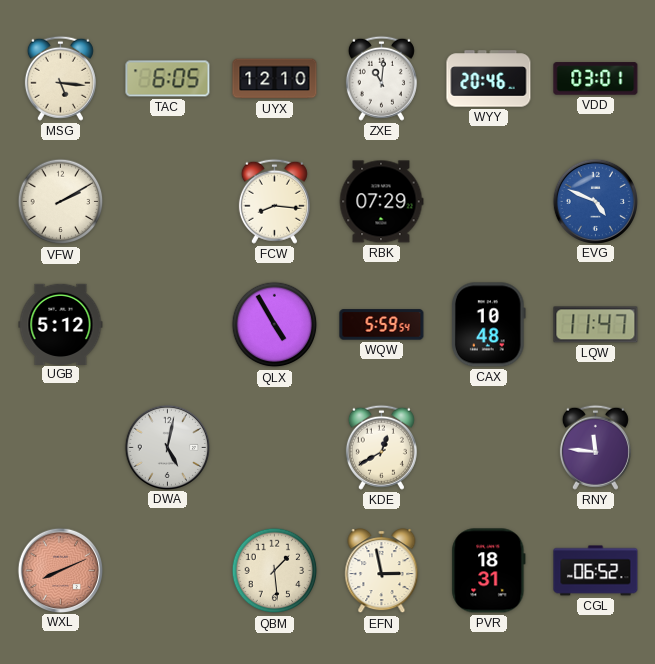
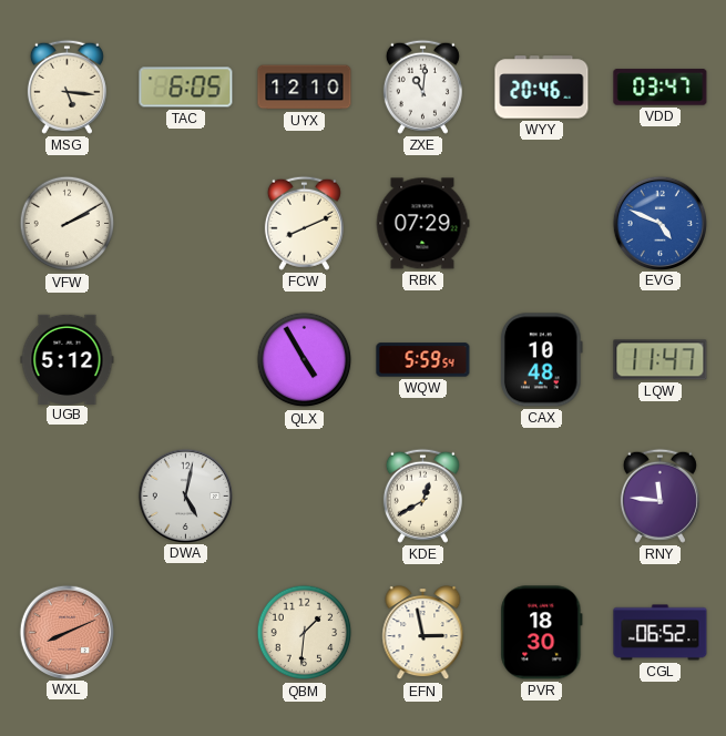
VDD: 03:01 -> 03:47 (661, 88)
FCW: 8:16 -> 8:11 (304, 223)
QBM: 1:29 -> 1:31 (305, 633)
PVR: 18:31 -> 18:30 (542, 633)
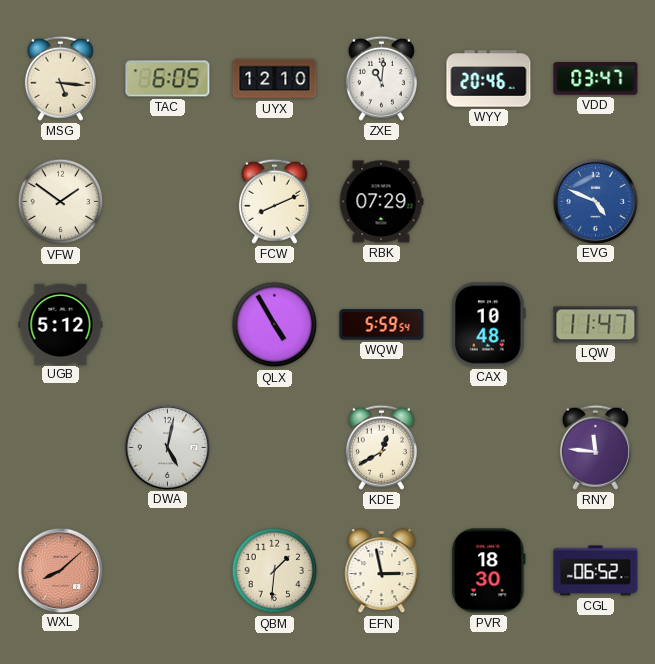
VFW: 2:10 -> 1:51 (61, 202)
WXL: 8:11 -> 8:08 (60, 570)
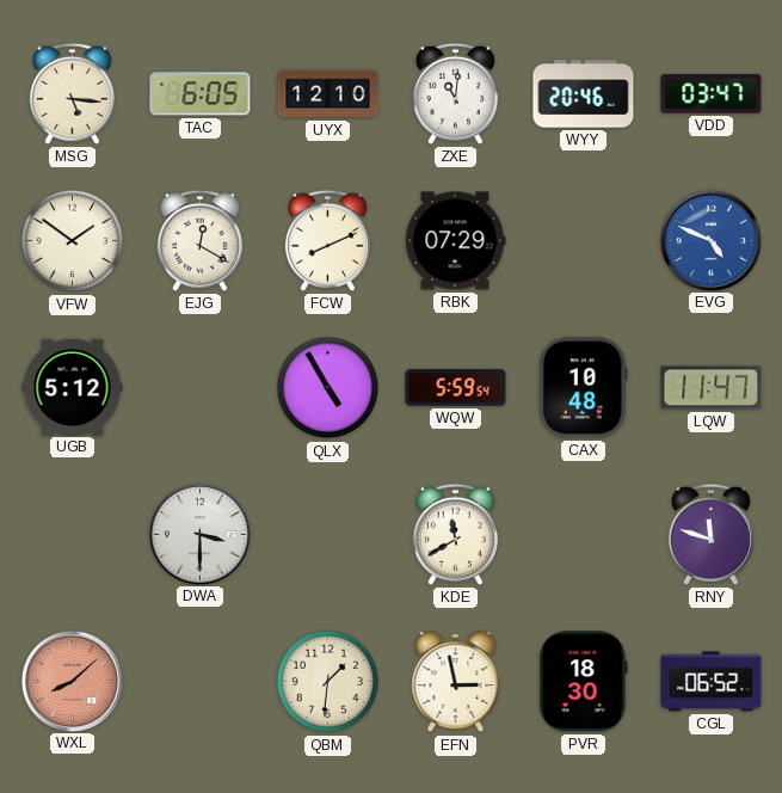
EJG: none -> 12:20 (199, 240)
DWA: 5:02 -> 3:30 (199, 534)
KDE: 12:40 -> 11:40 (455, 534)
RNY: 11:46 -> 11:48 (710, 534)
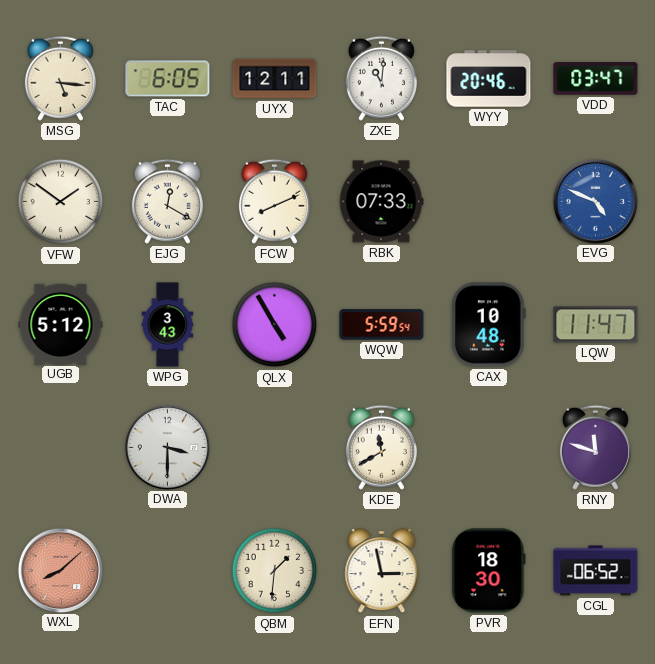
UYX: 12:10 -> 12:11 (275, 79)
RBK: 07:29 -> 07:33 (381, 202)
WPG: none -> 3:43 (168, 325)
